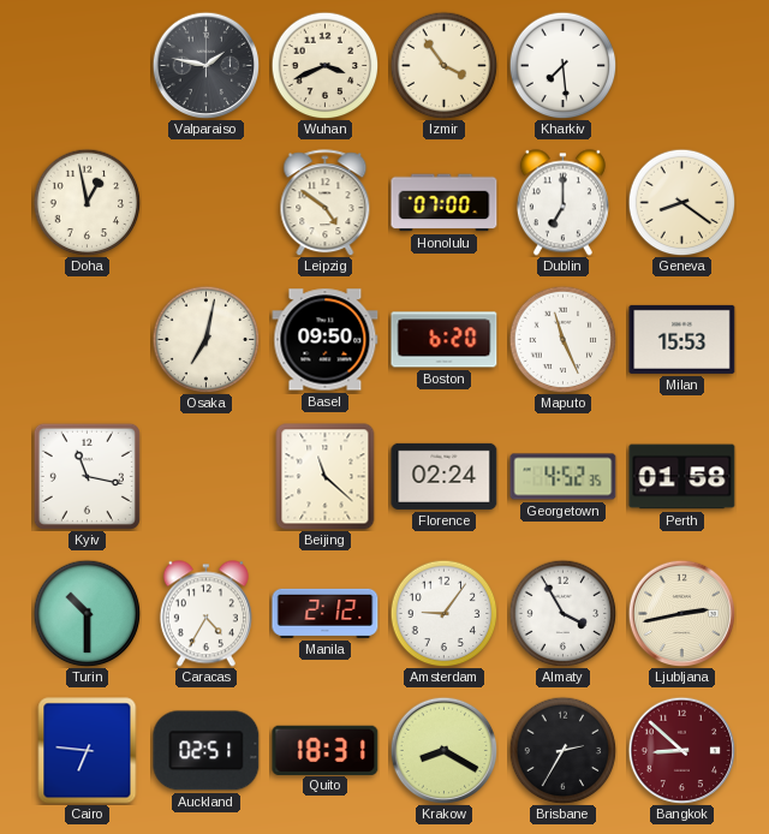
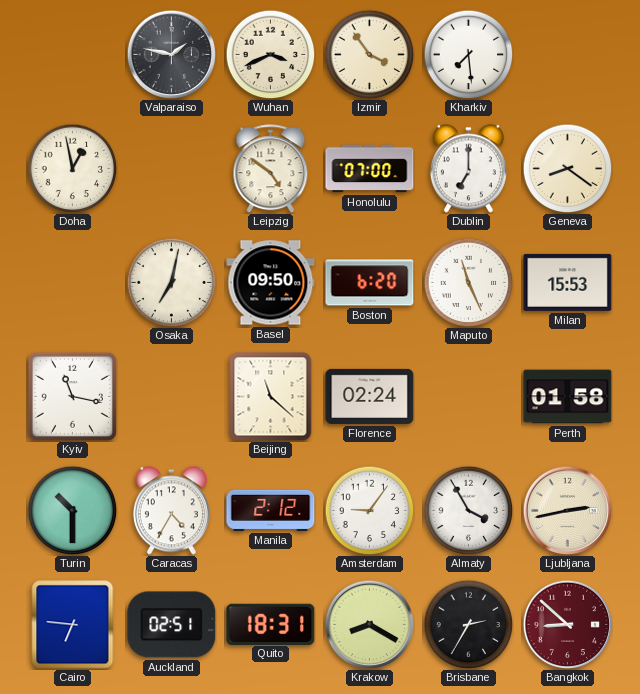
Georgetown: 4:52 -> none (564, 477)
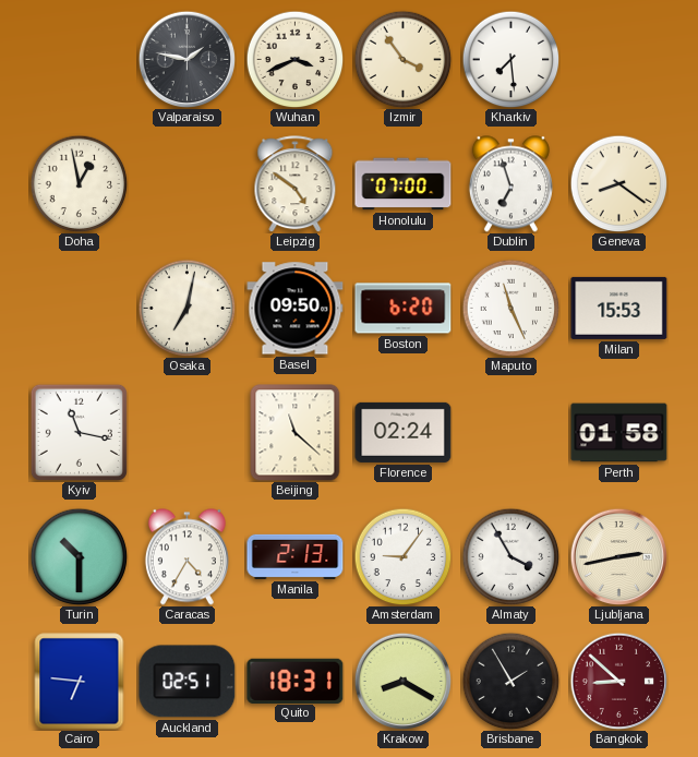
Dublin: 7:00 -> 6:57 (510, 184)
Manila: 2:12 -> 2:13 (296, 556)
Brisbane: 2:35 -> 1:55 (510, 681)
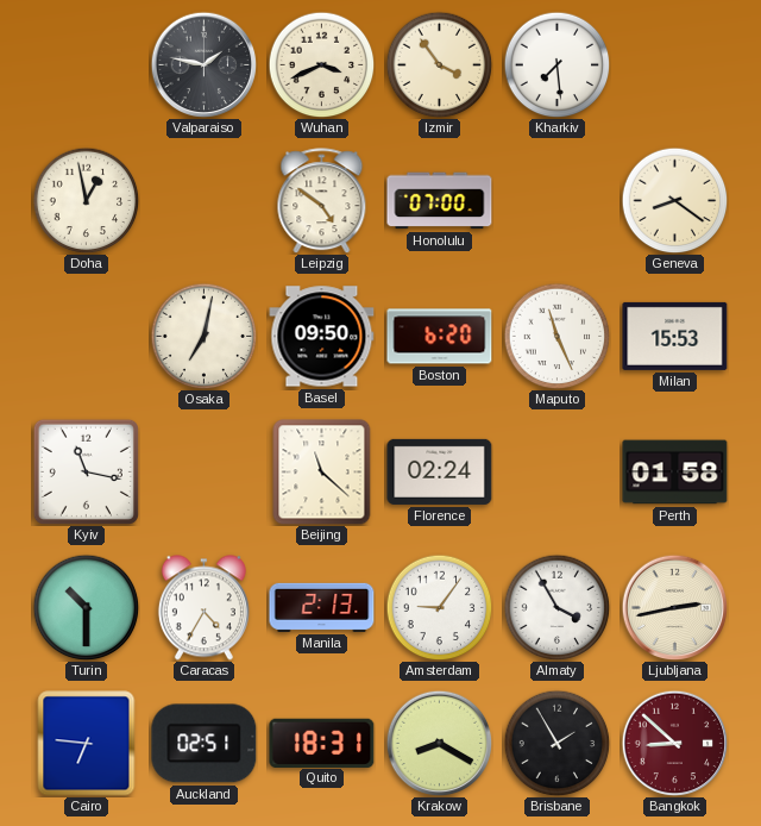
Dublin: 6:57 -> none (510, 184)
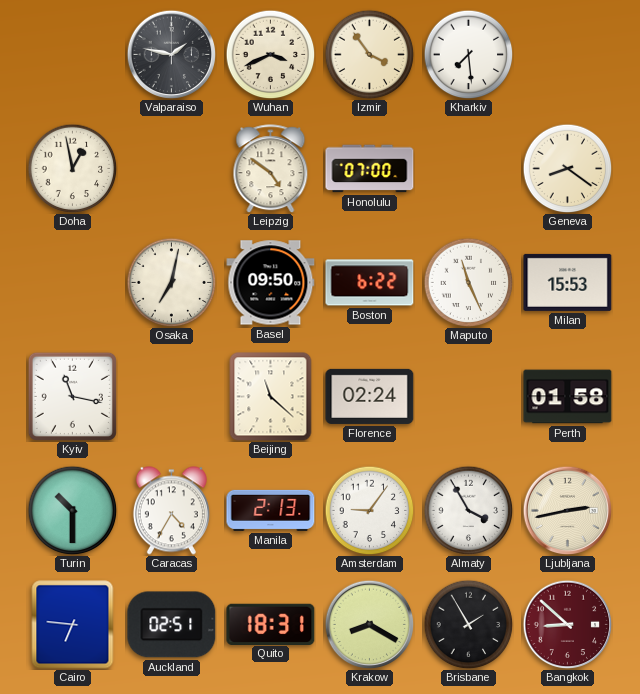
Boston: 6:20 -> 6:22 (370, 283)
